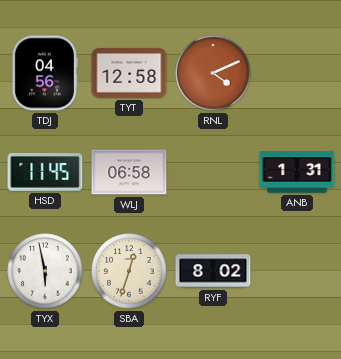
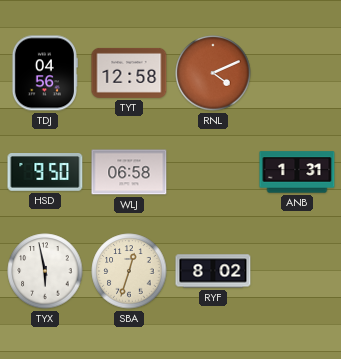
HSD: 11:45 -> 9:50 (45, 173)
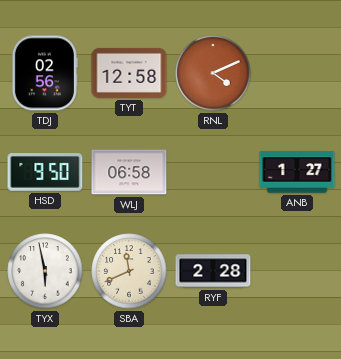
TDJ: 04:56 -> 02:56 (44, 73)
ANB: 1:31 -> 1:27 (297, 172)
SBA: 12:33 -> 11:41 (129, 271)
RYF: 8:02 -> 2:28 (213, 271)
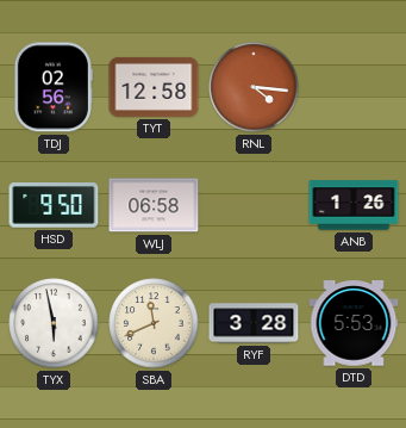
RNL: 4:11 -> 4:16 (254, 87)
ANB: 1:27 -> 1:26 (354, 205)
RYF: 2:28 -> 3:28 (254, 323)
DTD: none -> 5:53 (354, 323)
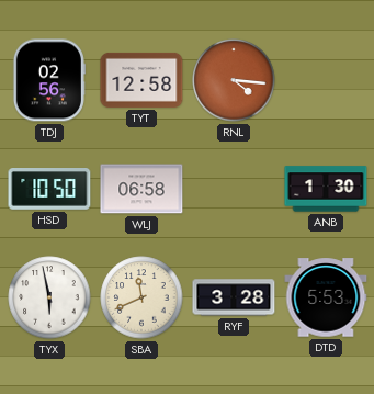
HSD: 9:50 -> 10:50 (49, 190)
ANB: 1:26 -> 1:30 (326, 189)
